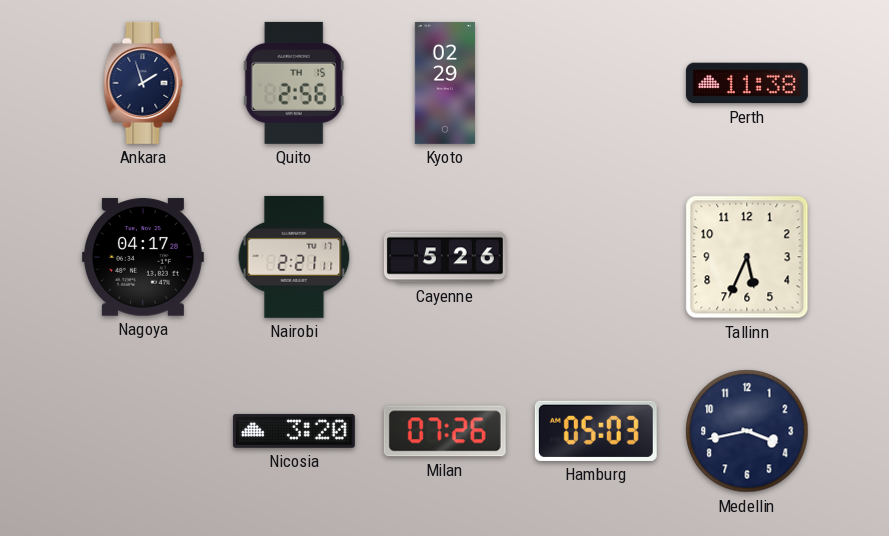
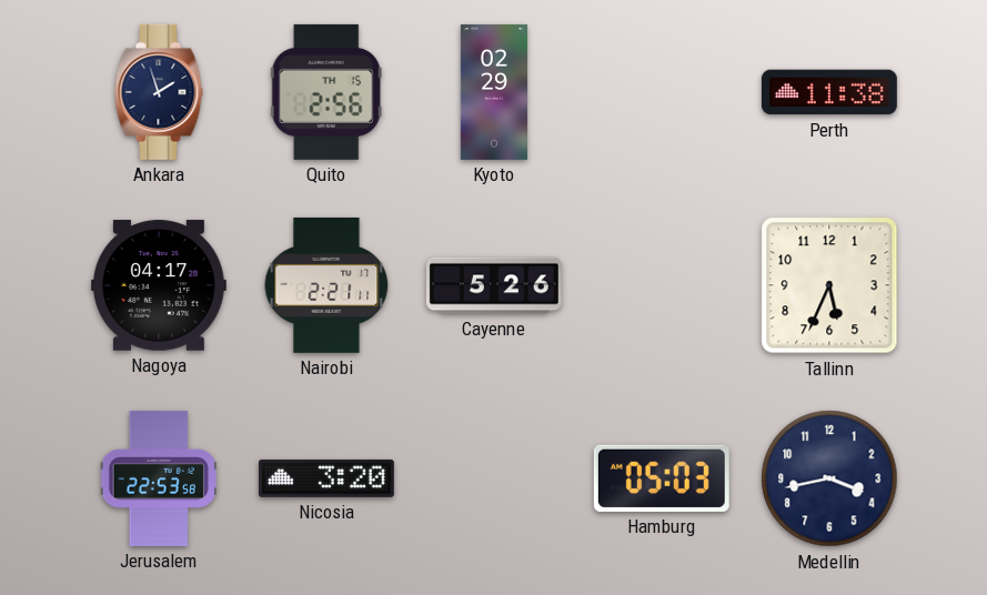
Jerusalem: none -> 22:53 (159, 478)
Milan: 07:26 -> none (445, 431)
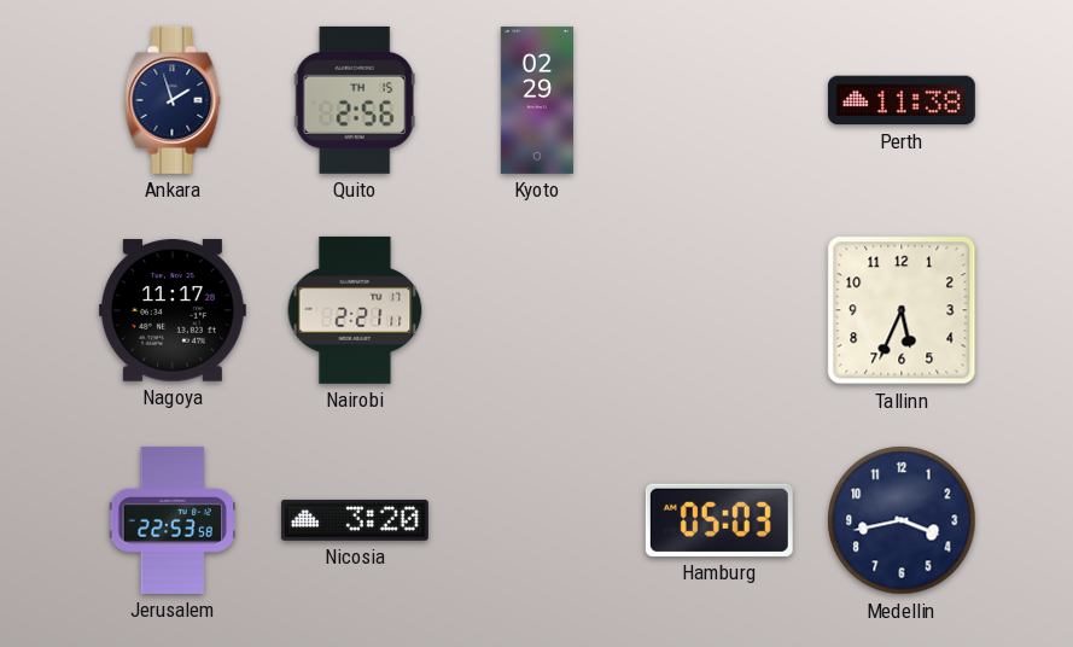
Nagoya: 04:17 -> 11:17 (173, 310)
Cayenne: 5:26 -> none (494, 285)
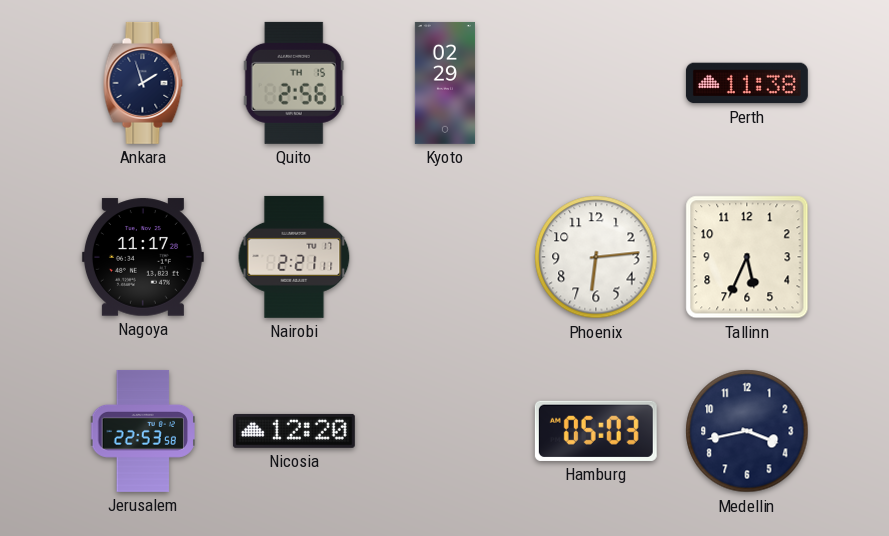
Phoenix: none -> 6:14 (596, 257)
Nicosia: 3:20 -> 12:20 (294, 431)
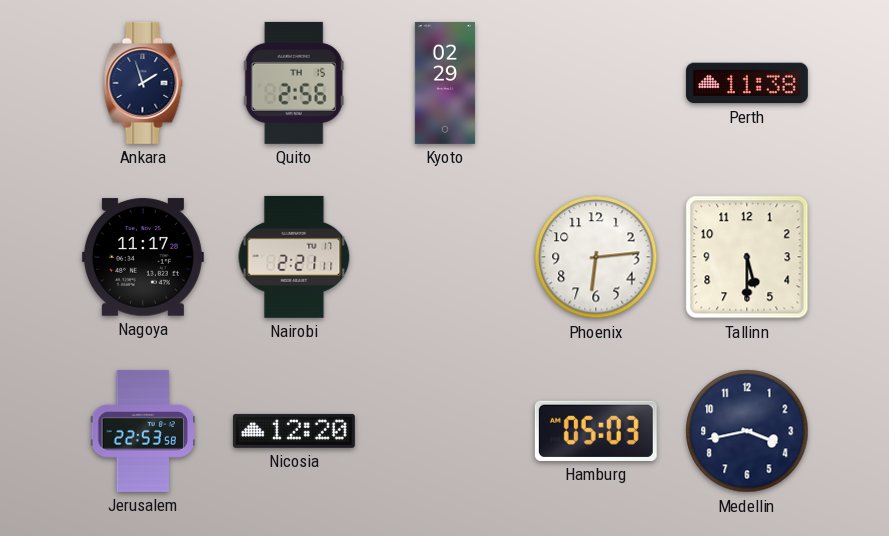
Tallinn: 5:34 -> 5:30 (747, 257)
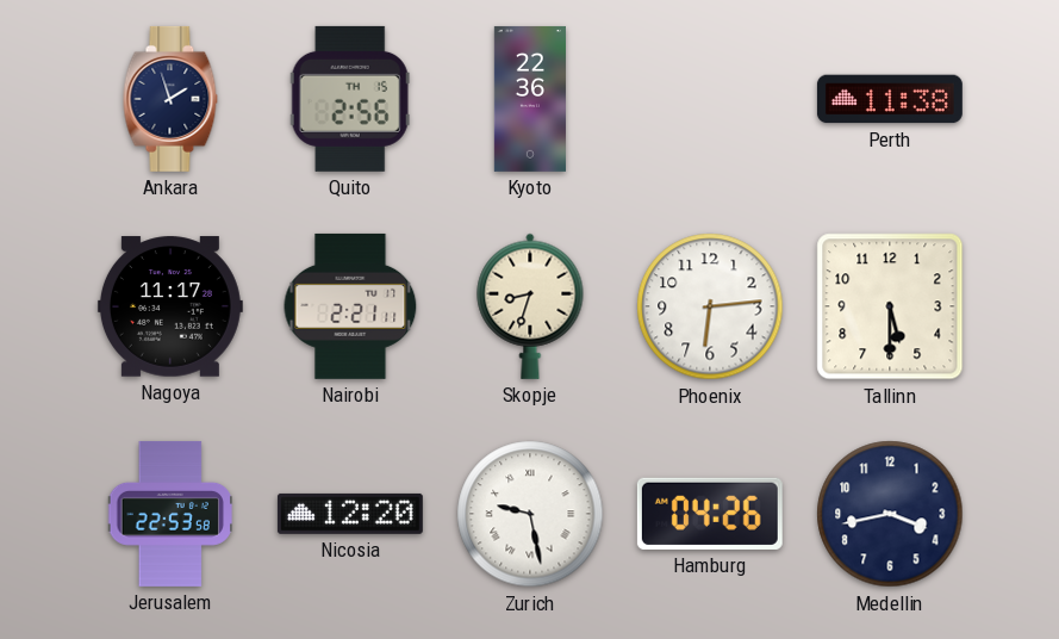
Kyoto: 02:29 -> 22:36 (530, 99)
Skopje: none -> 8:33 (530, 306)
Zurich: none -> 9:28 (530, 514)
Hamburg: 05:03 -> 04:26 (710, 514)
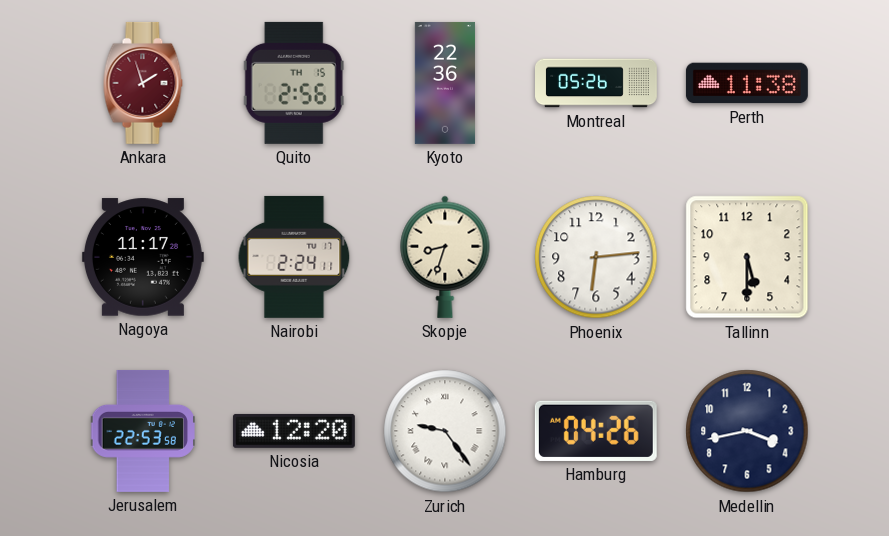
Ankara dial: navy -> burgundy (143, 83)
Montreal: none -> 05:26 (597, 83)
Nairobi: 2:21 -> 2:24 (294, 257)
Zurich: 9:28 -> 9:24 (445, 431)
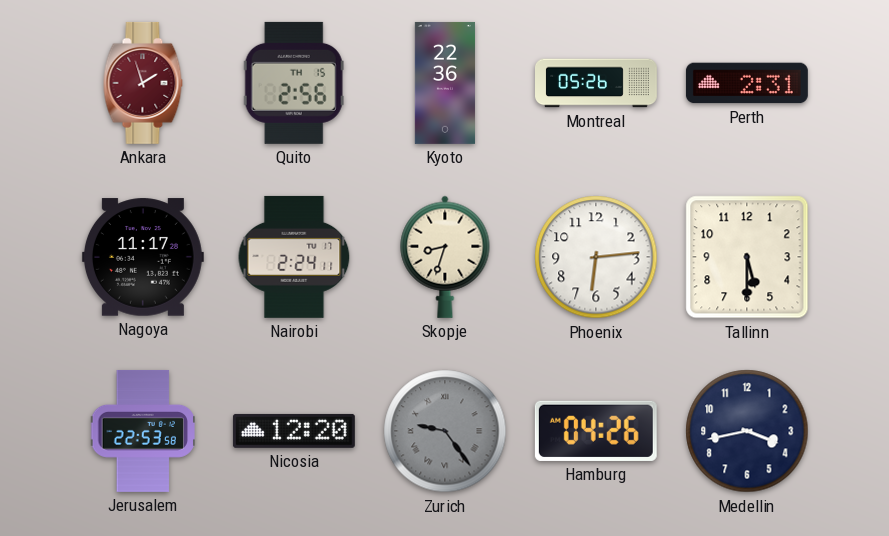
Perth: 11:38 -> 2:31 (747, 83)
Zurich dial: white -> grey (445, 431)
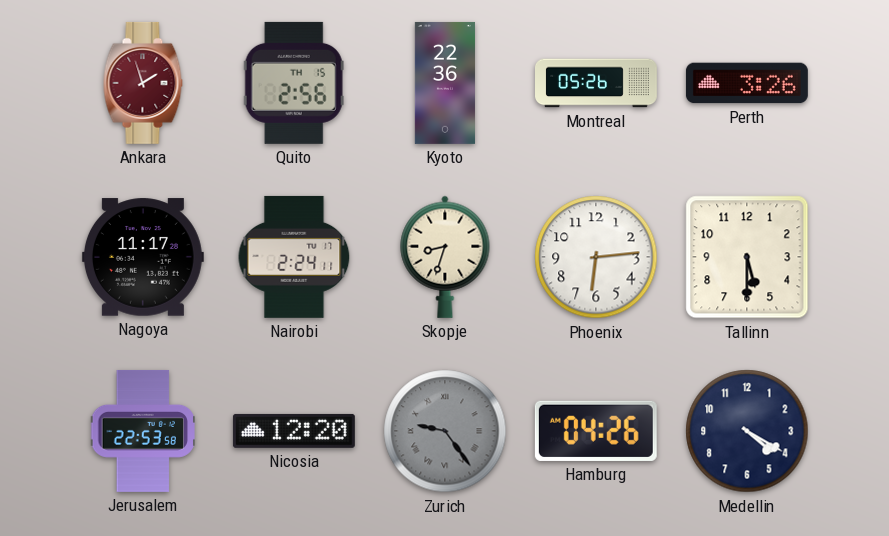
Perth: 2:31 -> 3:26 (747, 83)
Medellin: 3:43 -> 4:20 (747, 431)
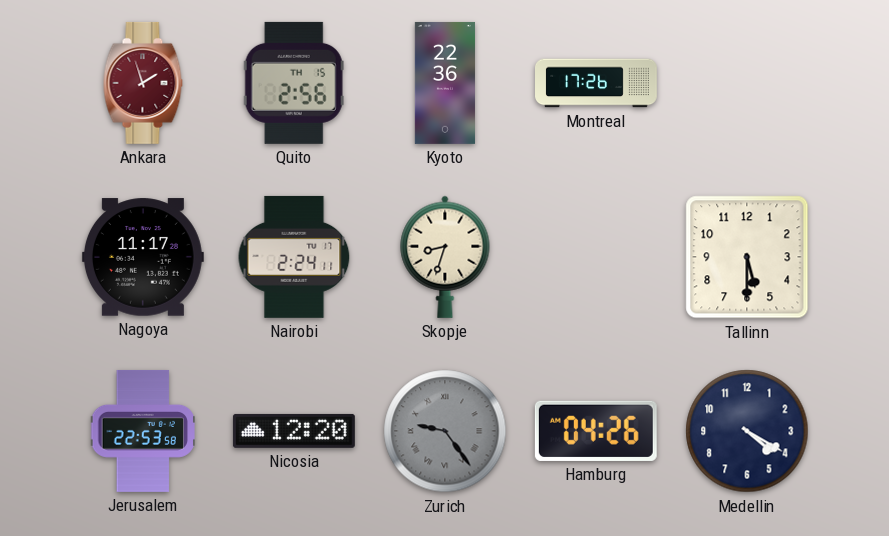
Montreal: 05:26 -> 17:26 (597, 83)
Perth: 3:26 -> none (747, 83)
Phoenix: 6:14 -> none (596, 257)
